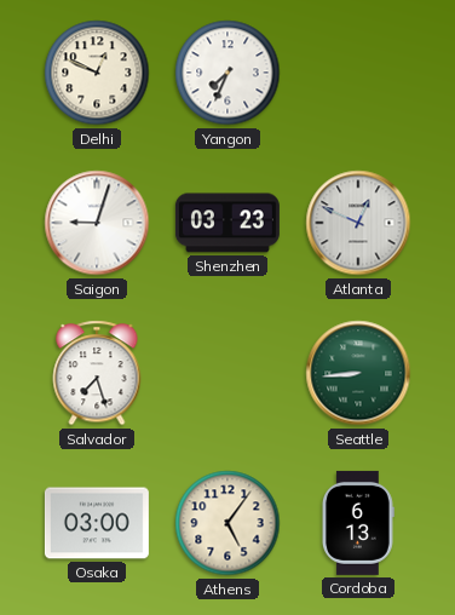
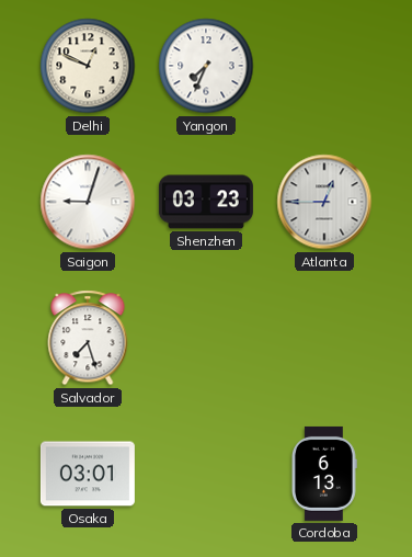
Atlanta: 12:49 -> 12:45 (324, 202)
Seattle: 8:44 -> none (358, 373)
Osaka: 03:00 -> 03:01 (88, 474)
Athens: 5:06 -> none (227, 523)
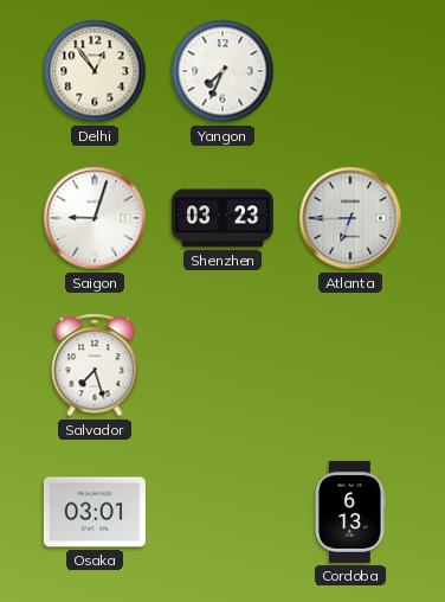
Delhi: 12:49 -> 12:54 (95, 71)
Atlanta: 12:45 -> 6:45 (350, 218)
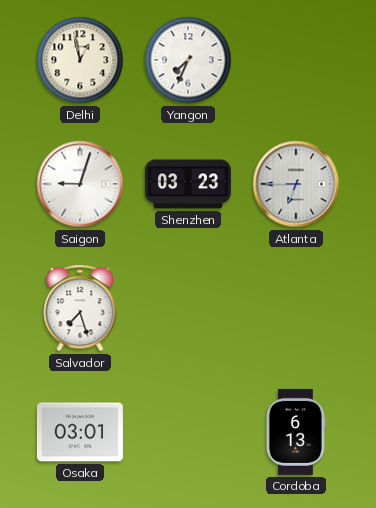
Delhi: 12:54 -> 12:58 (80, 60)
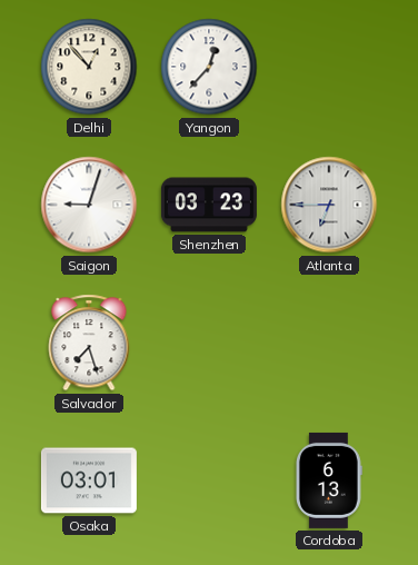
Delhi: 12:58 -> 12:53 (89, 67)
Yangon: 7:34 -> 12:37 (209, 67)
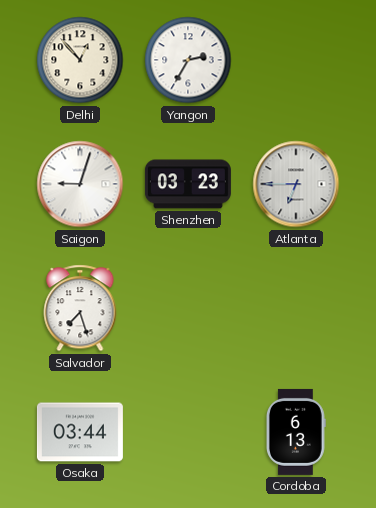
Yangon: 12:37 -> 2:35 (188, 60)
Osaka: 03:01 -> 03:44 (80, 432)
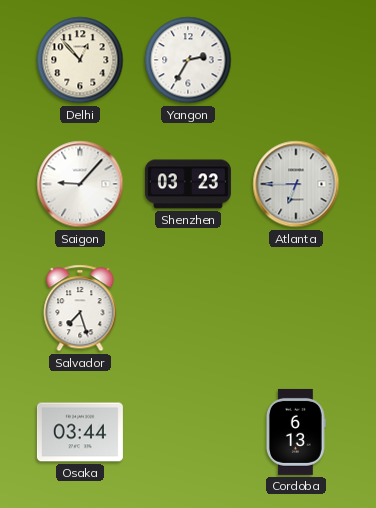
Saigon: 9:03 -> 9:07 (80, 184)
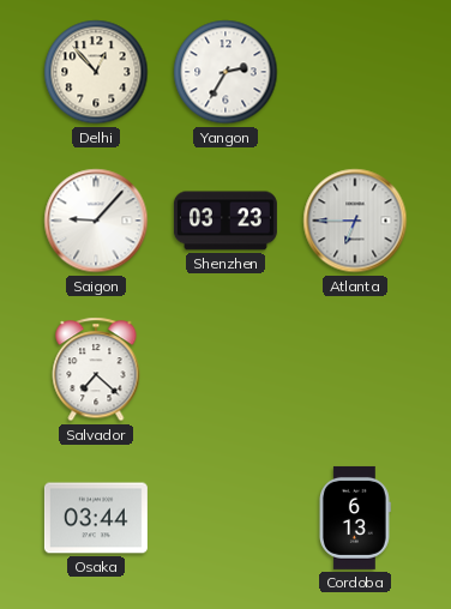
Salvador: 7:27 -> 7:22 (96, 369)
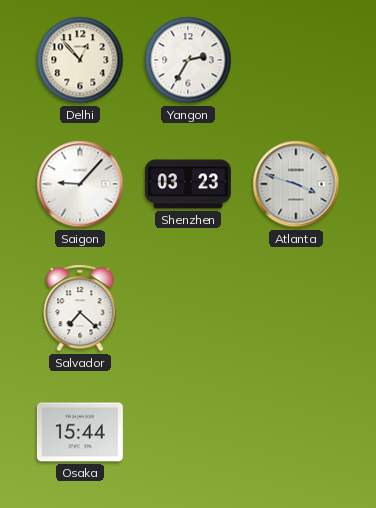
Atlanta: 6:45 -> 3:48 (296, 184)
Osaka: 03:44 -> 15:44 (80, 432)
Cordoba: 6:13 -> none (354, 518)
